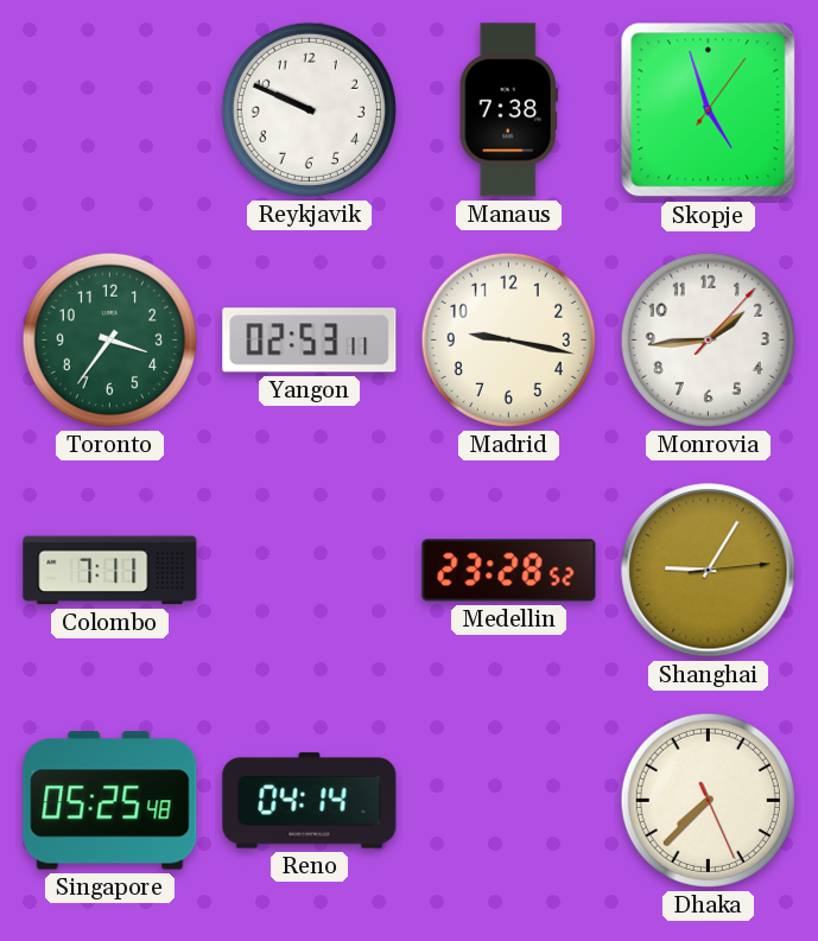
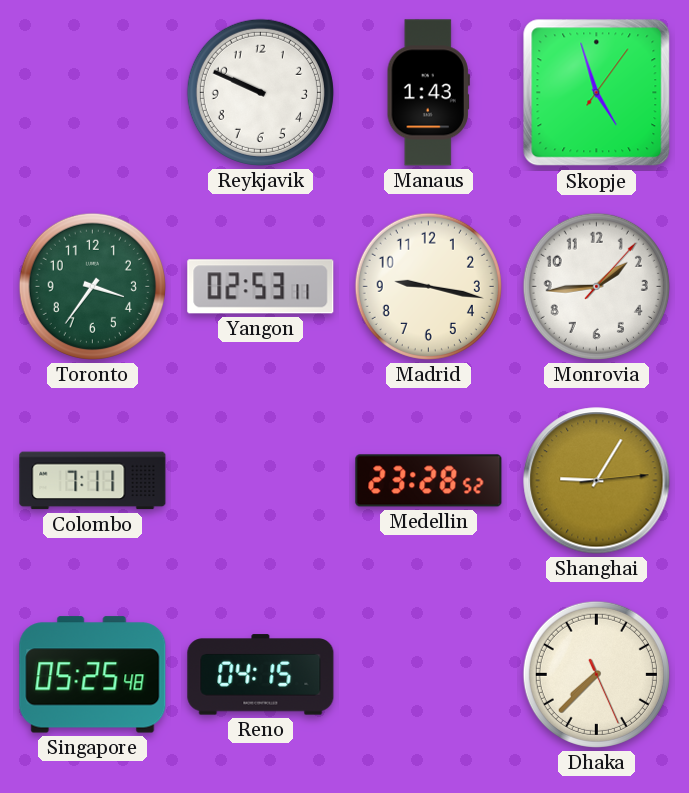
Manaus: 7:38 -> 1:43 (428, 93)
Reno: 04:14 -> 04:15 (261, 675)
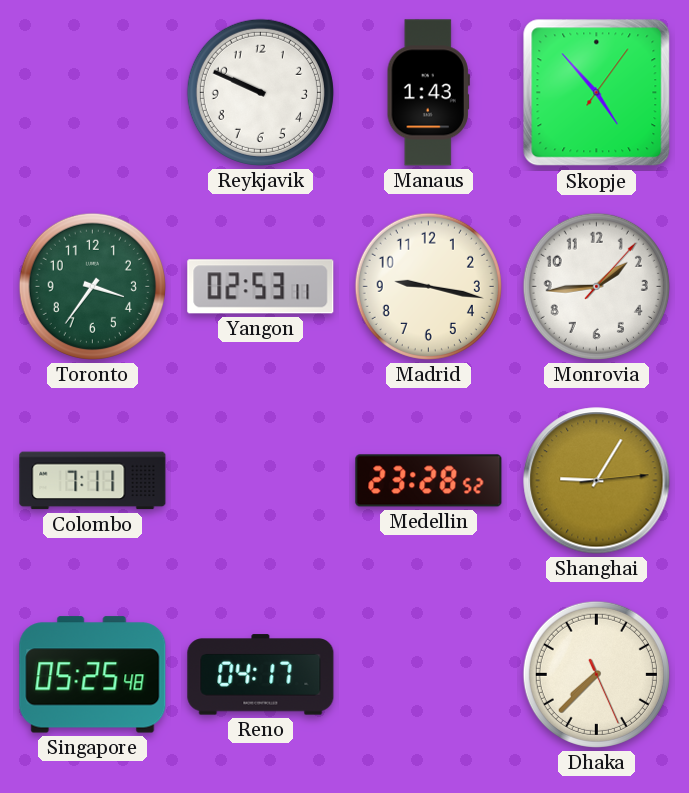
Skopje: 4:57 -> 4:53 (597, 93)
Reno: 04:15 -> 04:17 (261, 675)
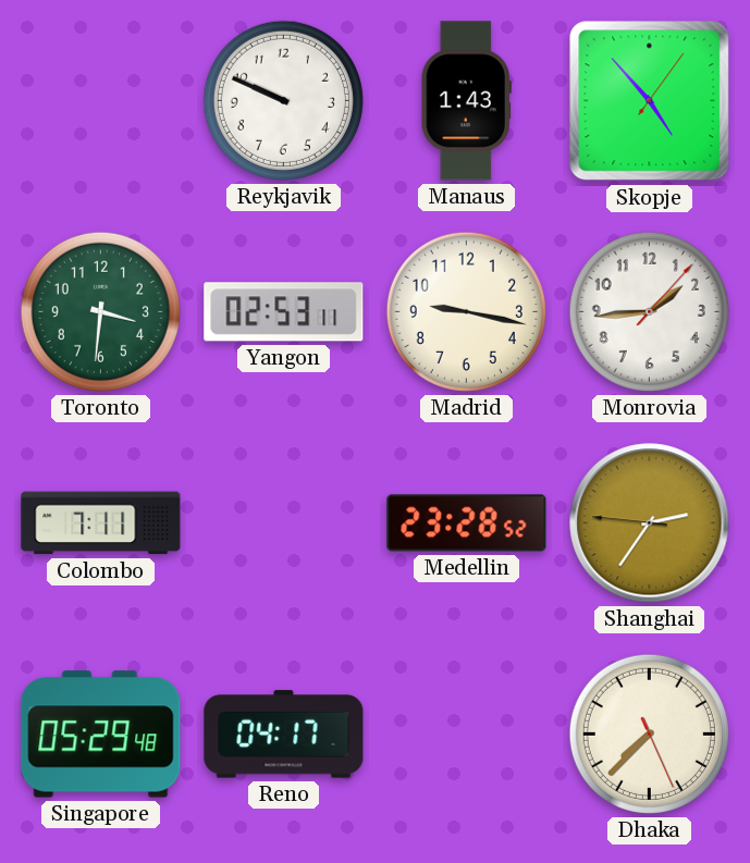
Toronto: 3:36 -> 3:31 (100, 311)
Shanghai: 9:05 -> 2:35 (650, 523)
Singapore: 05:25 -> 05:29 (101, 735)
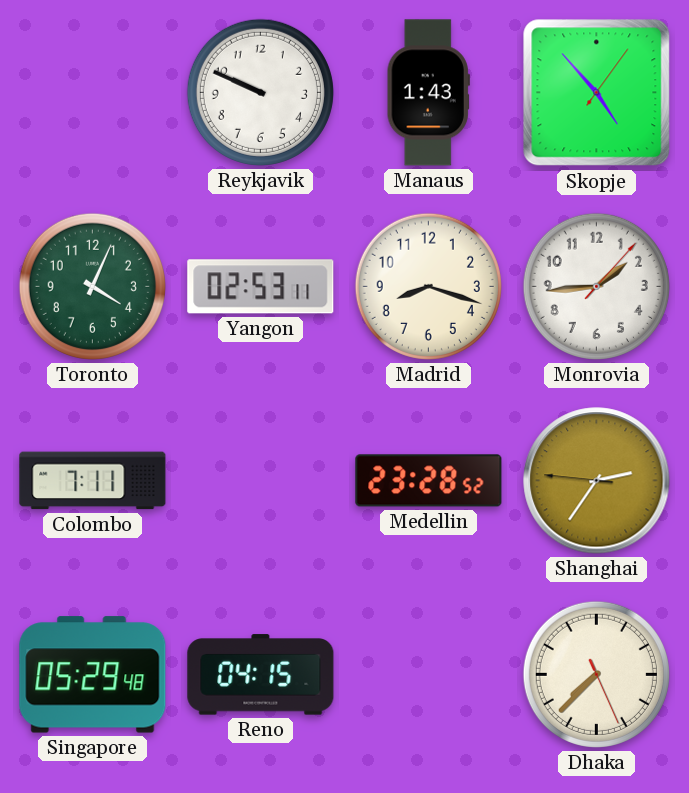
Toronto: 3:31 -> 4:04 (92, 286)
Madrid: 9:17 -> 8:18 (428, 286)
Reno: 04:17 -> 04:15 (261, 675)
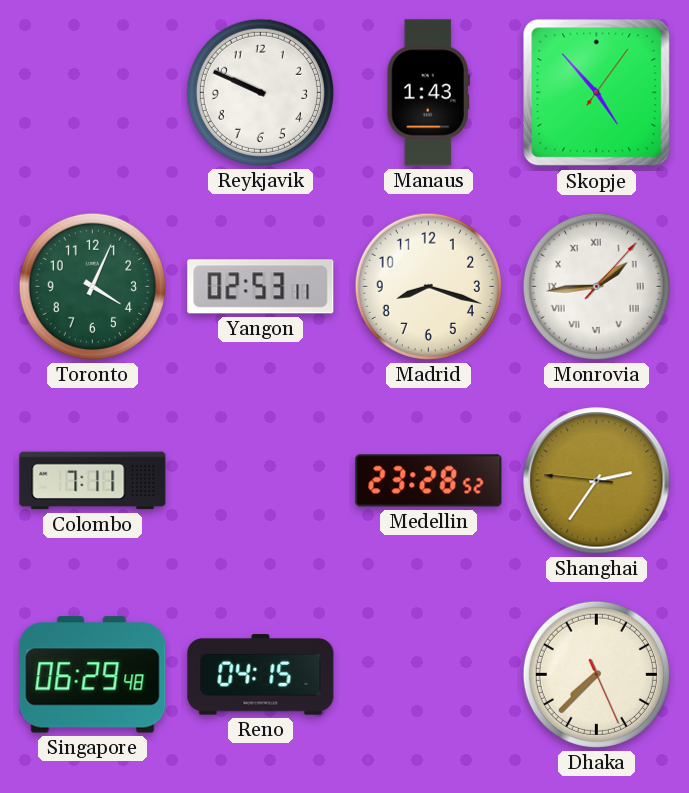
Monrovia numerals: Arabic -> Roman (596, 286)
Singapore: 05:29 -> 06:29 (93, 675)
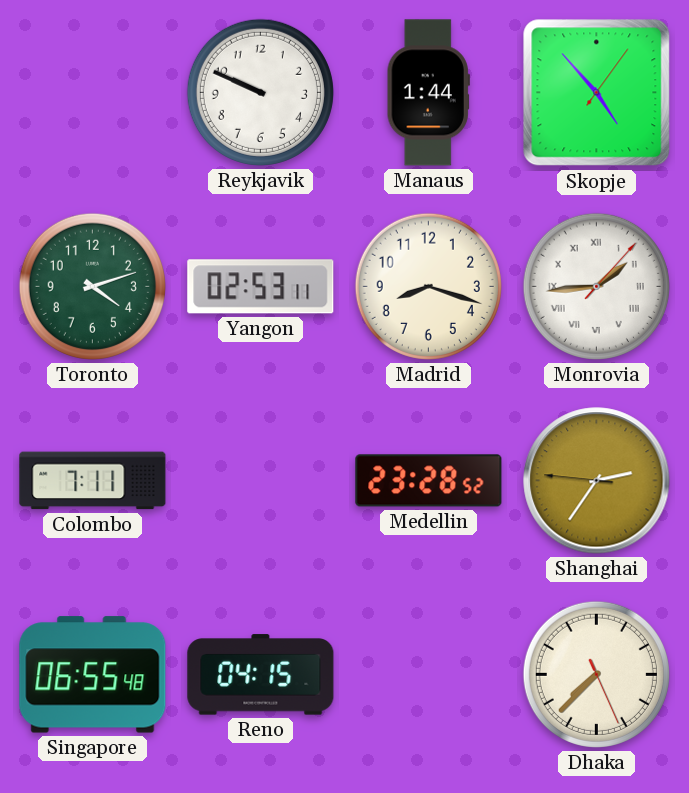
Manaus: 1:43 -> 1:44 (428, 93)
Toronto: 4:04 -> 4:12 (92, 286)
Singapore: 06:29 -> 06:55 (93, 675)
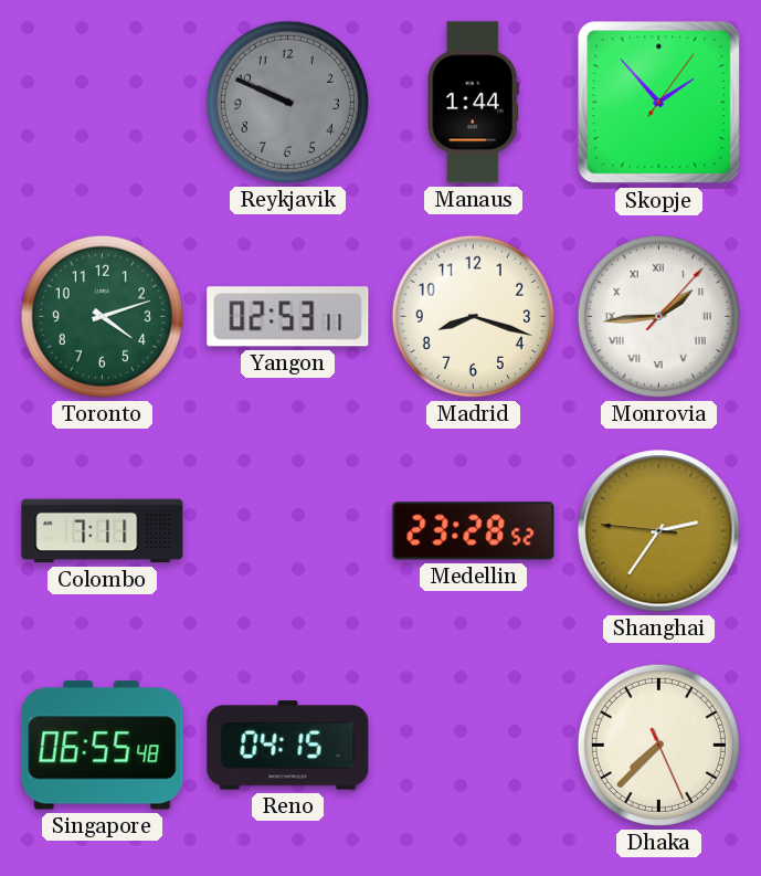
Reykjavik dial: white -> grey (287, 102)
Skopje: 4:53 -> 1:53 (659, 103)
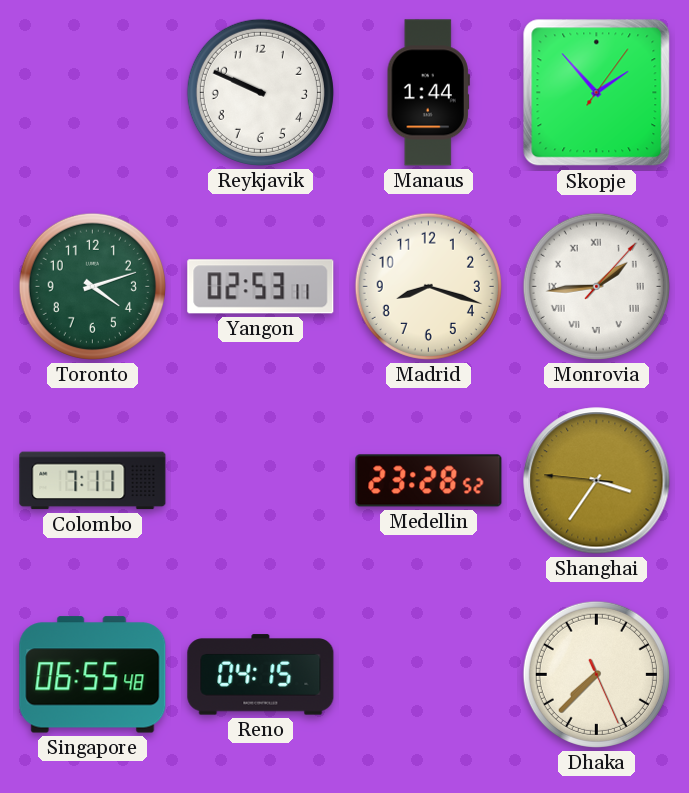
Reykjavik dial: grey -> white (260, 92)
Shanghai: 2:35 -> 3:35 (597, 481)
